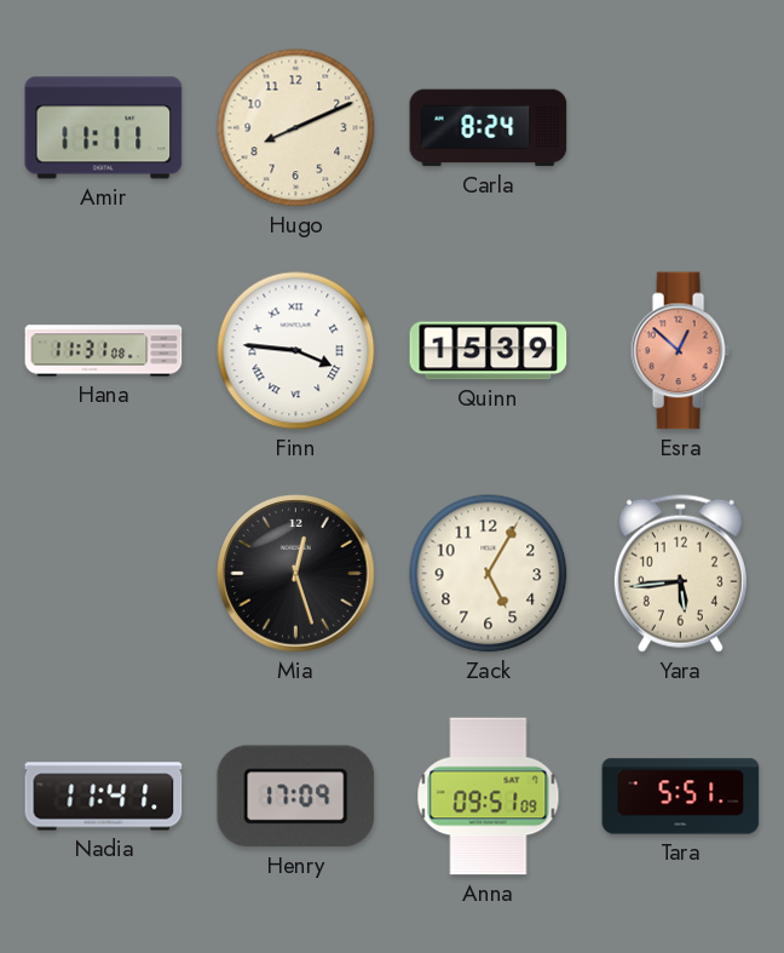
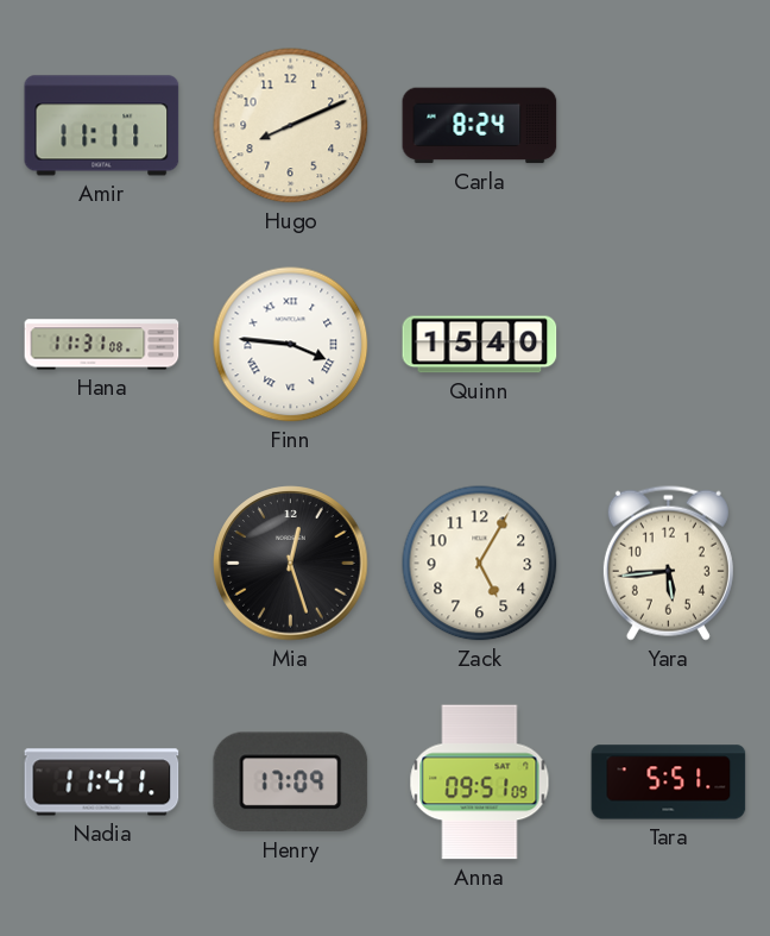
Quinn: 15:39 -> 15:40 (480, 345)
Esra: 12:52 -> none (680, 351)
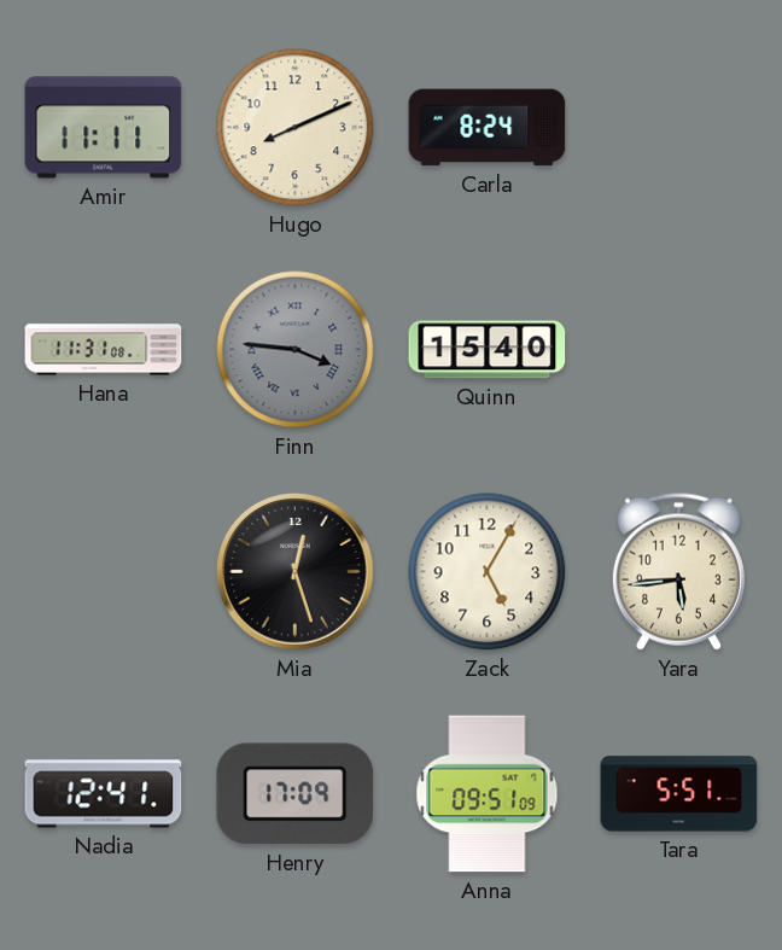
Finn dial: white -> grey (296, 350)
Nadia: 11:41 -> 12:41 (104, 794)
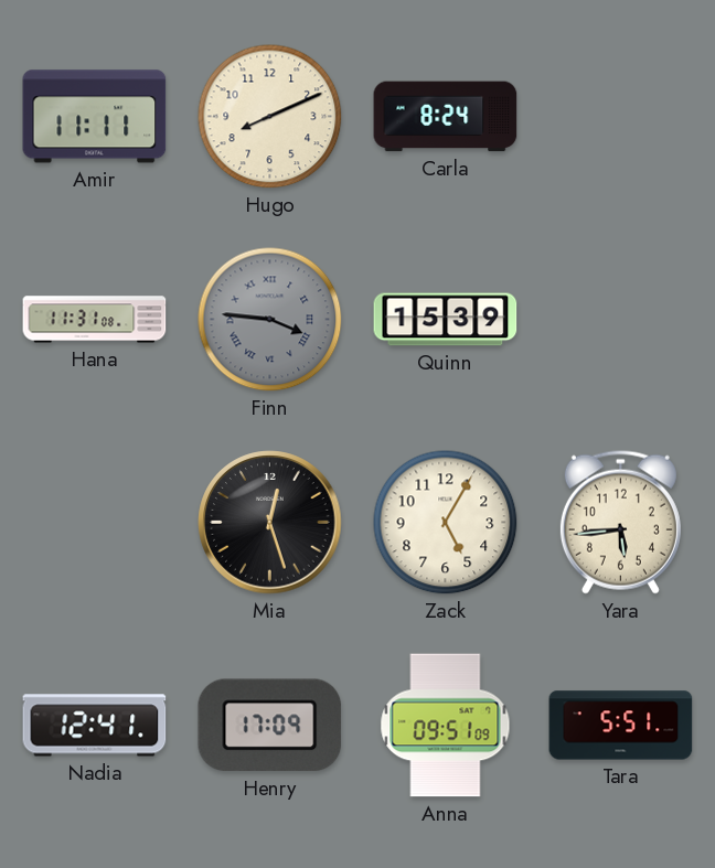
Quinn: 15:40 -> 15:39 (446, 320)
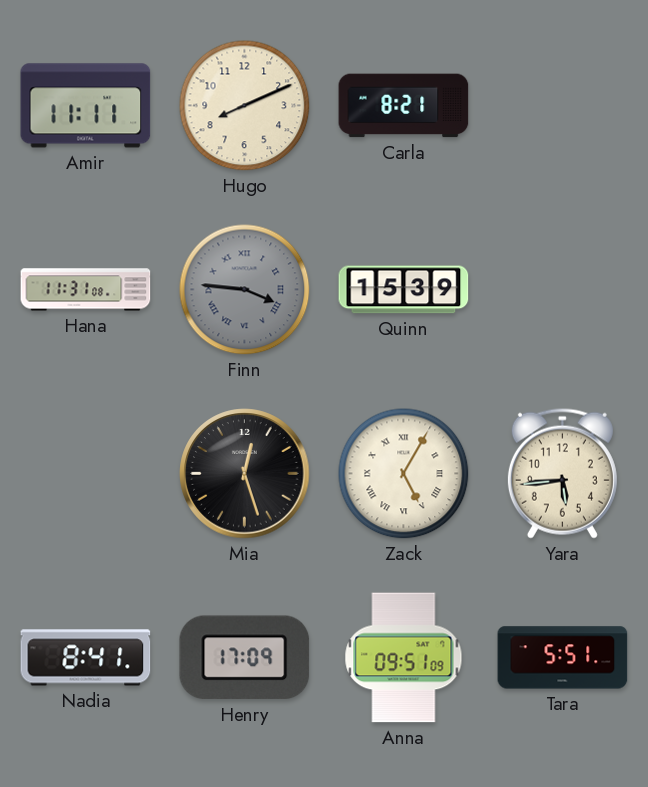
Carla: 8:24 -> 8:21 (404, 106)
Zack numerals: Arabic -> Roman (404, 474)
Nadia: 12:41 -> 8:41 (86, 658)
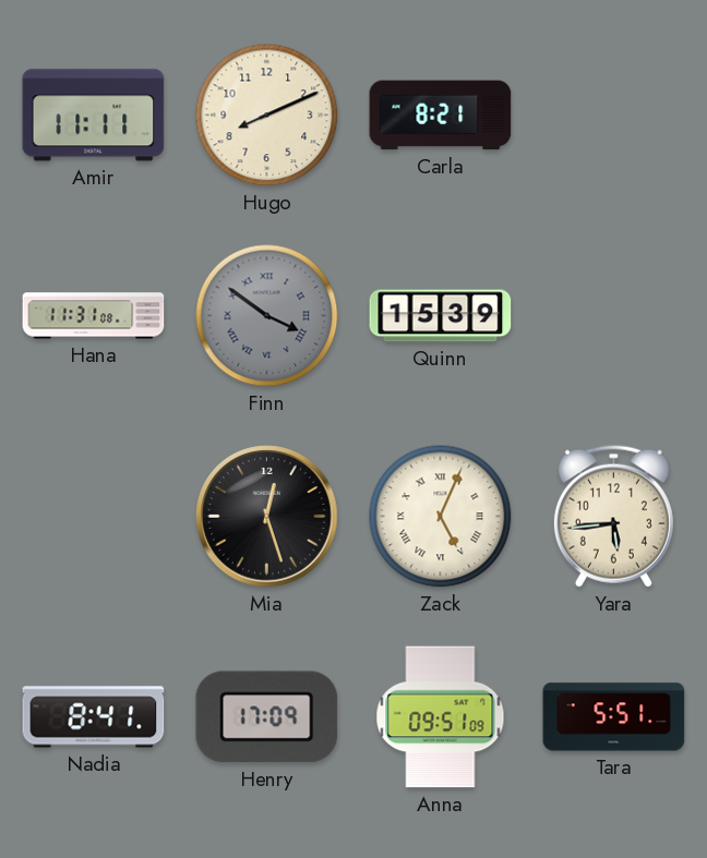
Finn: 3:46 -> 3:51 (267, 316)
Zack: 5:05 -> 5:04 (441, 517)
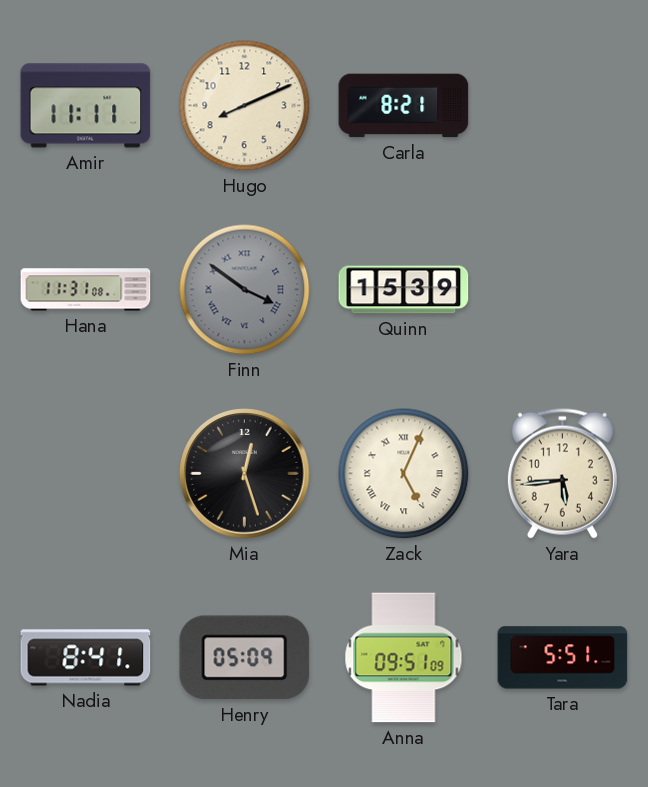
Henry: 17:09 -> 05:09 (245, 658)
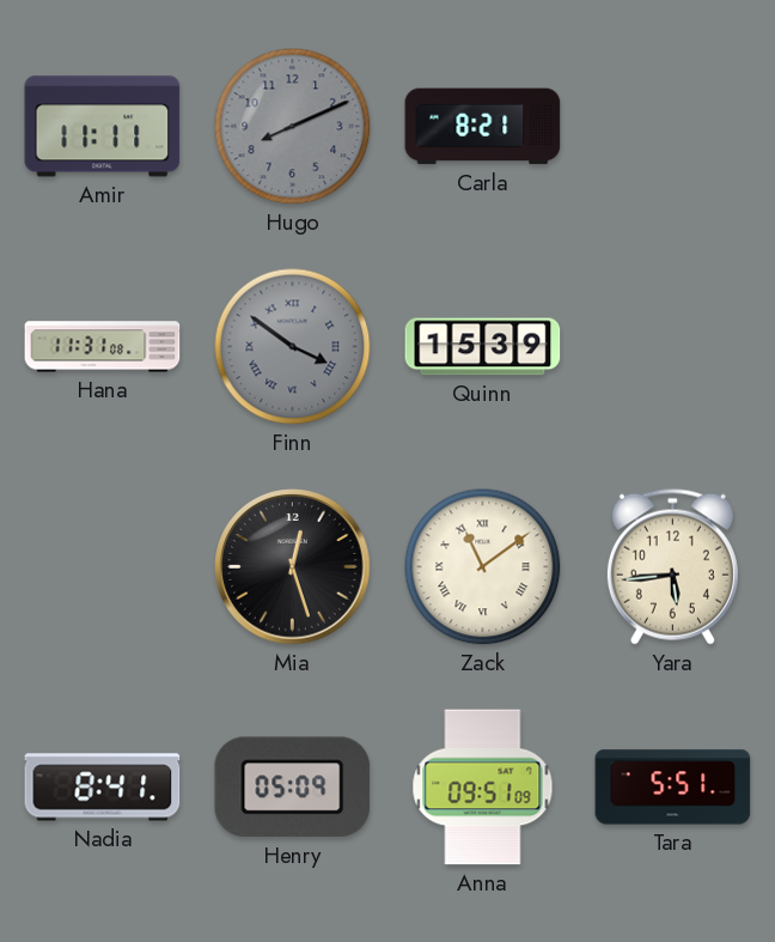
Hugo dial: cream -> grey (293, 127)
Zack: 5:04 -> 11:09 (483, 567)
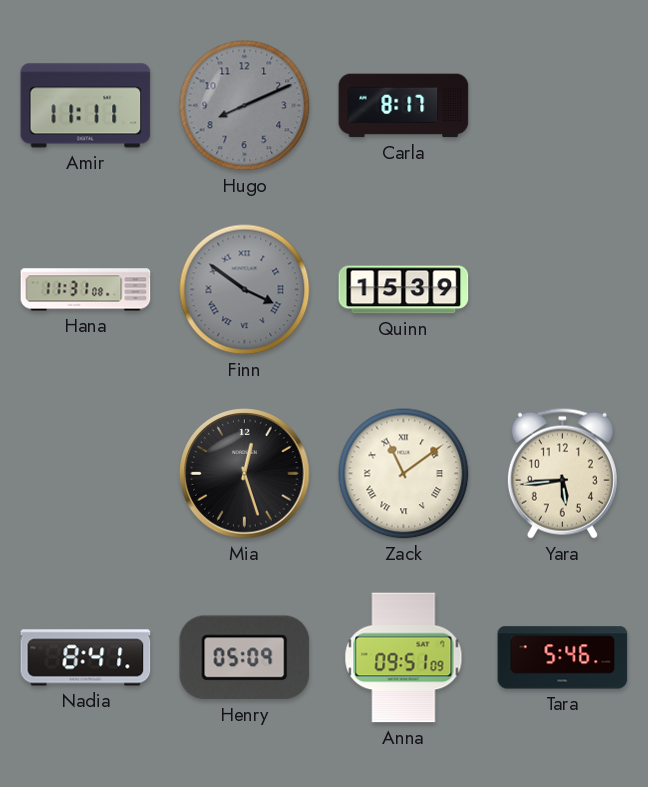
Carla: 8:21 -> 8:17 (404, 106)
Tara: 5:51 -> 5:46 (563, 658)
